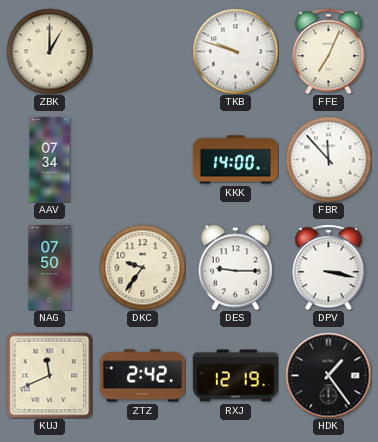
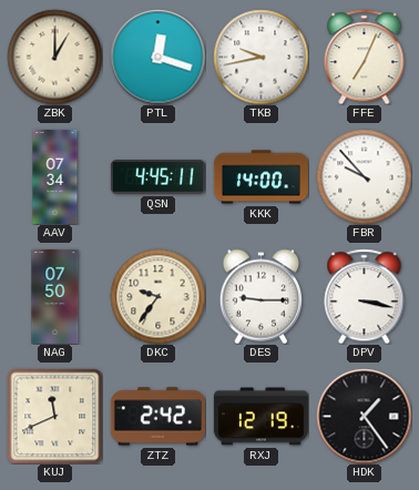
PTL: none -> 12:18 (157, 57)
TKB: 9:48 -> 9:43 (260, 57)
QSN: none -> 4:45 (157, 177)
FBR: 11:53 -> 9:53 (364, 176)
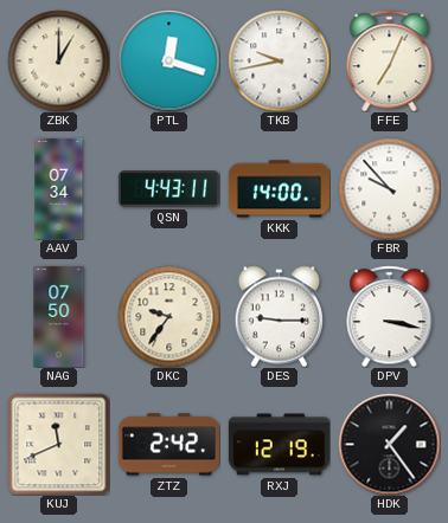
QSN: 4:45 -> 4:43 (168, 189)
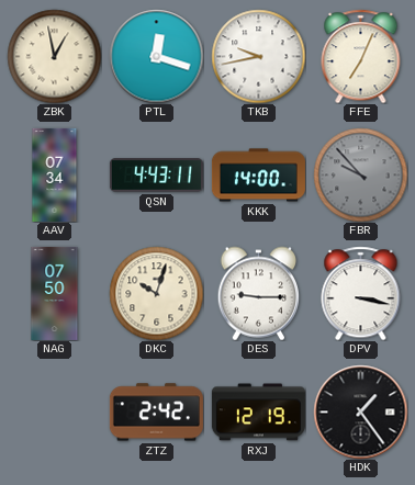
ZBK: 1:00 -> 12:58 (54, 56)
FBR dial: white -> grey (360, 174)
DKC: 9:36 -> 10:03 (156, 293)
KUJ: 11:41 -> none (58, 444)
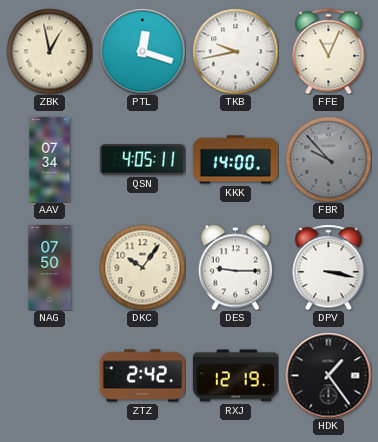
FFE: 7:04 -> 11:04 (329, 51)
QSN: 4:43 -> 4:05 (142, 160)
DKC: 10:03 -> 10:06 (142, 267)
